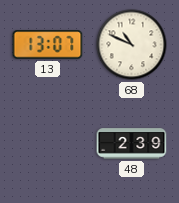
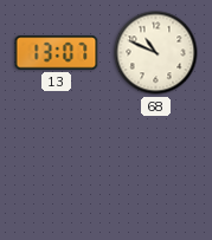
48: 2:39 -> none (132, 144)
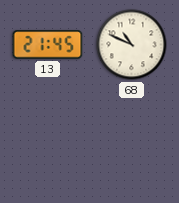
13: 13:07 -> 21:45 (48, 45)
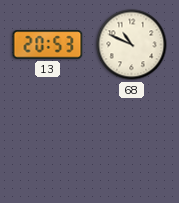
13: 21:45 -> 20:53 (48, 45)
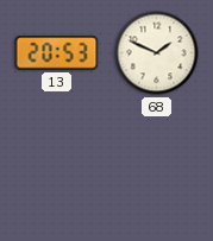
68: 10:49 -> 1:49 (157, 53)
